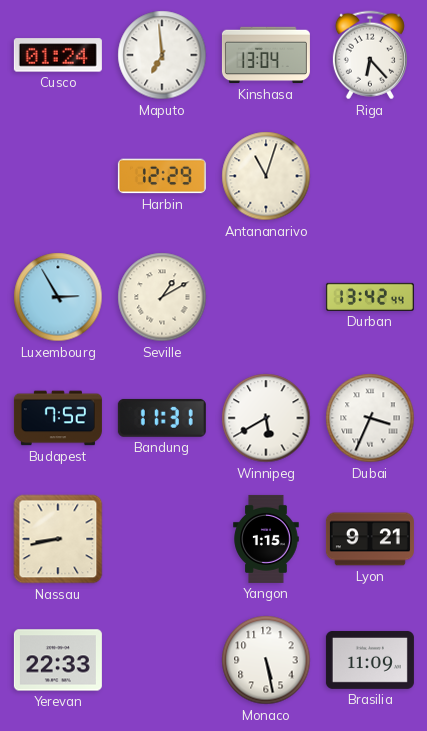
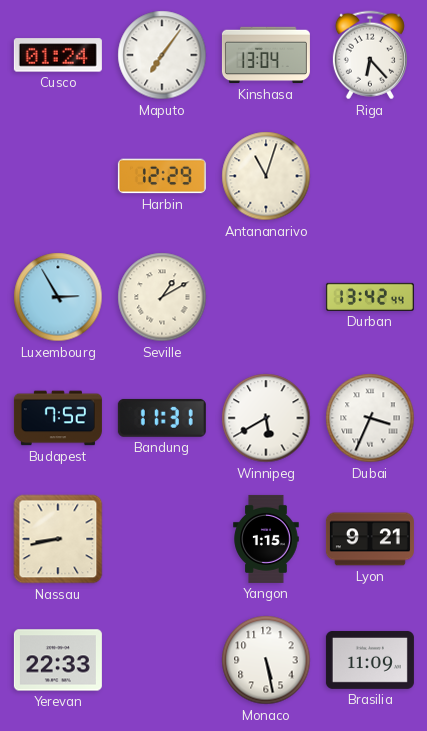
Maputo: 6:59 -> 7:06 (162, 55)
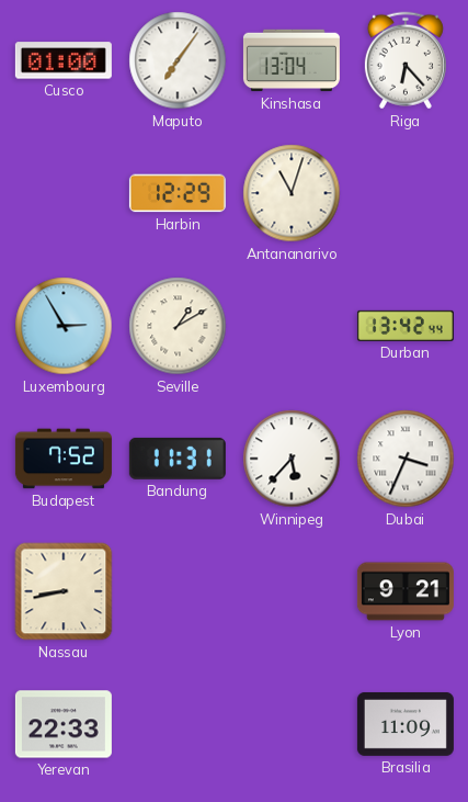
Cusco: 01:24 -> 01:00 (64, 60)
Winnipeg: 5:40 -> 5:37 (292, 459)
Yangon: 1:15 -> none (266, 539)
Monaco: 5:28 -> none (266, 660)
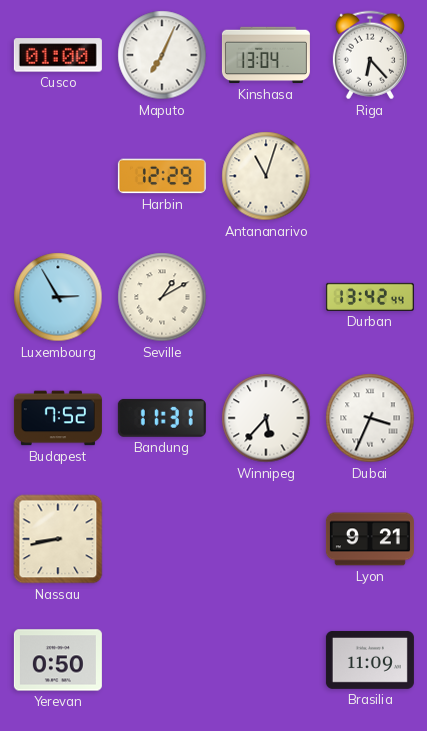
Maputo: 7:06 -> 7:04 (162, 55)
Yerevan: 22:33 -> 0:50 (58, 660)
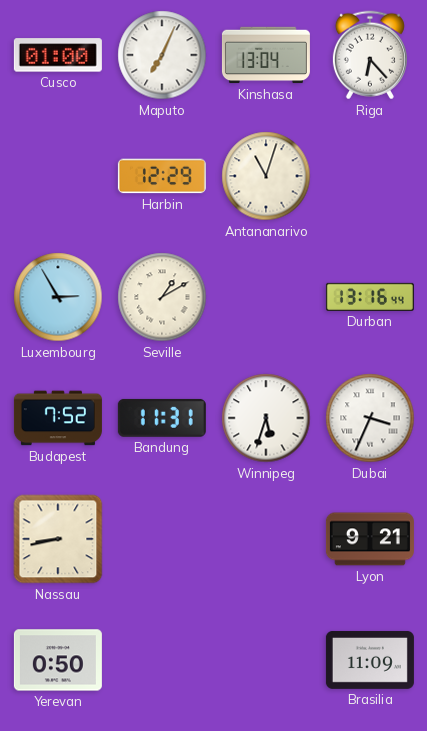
Durban: 13:42 -> 13:16 (370, 297)
Winnipeg: 5:37 -> 5:33 (266, 418)
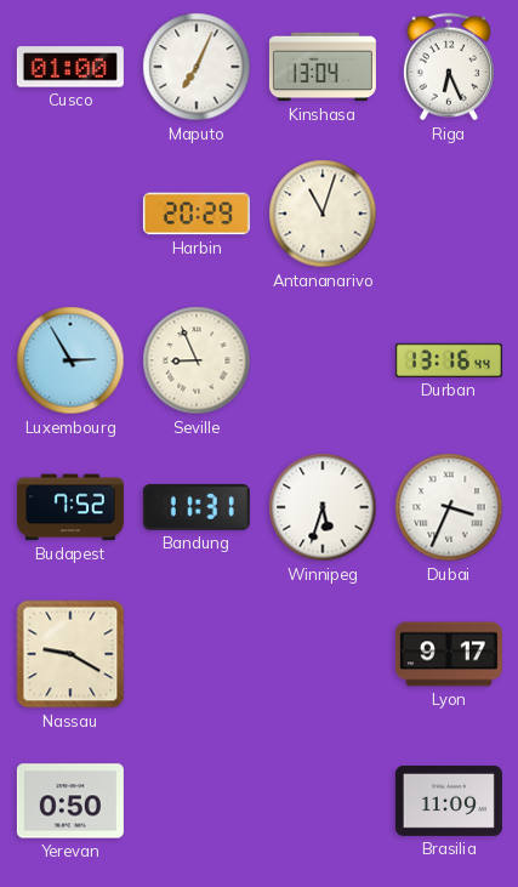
Riga: 6:23 -> 6:26 (449, 67)
Harbin: 12:29 -> 20:29 (197, 214)
Seville: 1:10 -> 8:56 (197, 360)
Nassau: 8:43 -> 9:20 (70, 654)
Lyon: 9:21 -> 9:17 (449, 654)
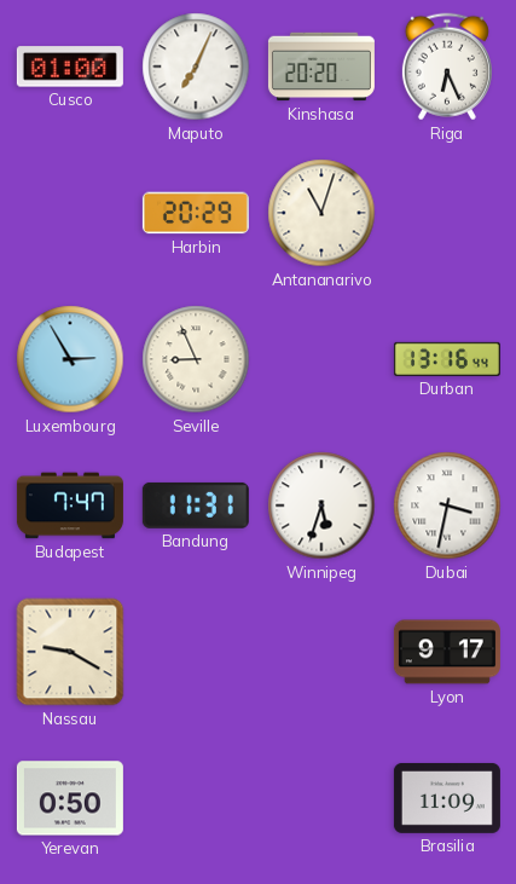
Kinshasa: 13:04 -> 20:20 (321, 67)
Budapest: 7:52 -> 7:47 (70, 505)
Dubai: 3:34 -> 3:32 (447, 505)
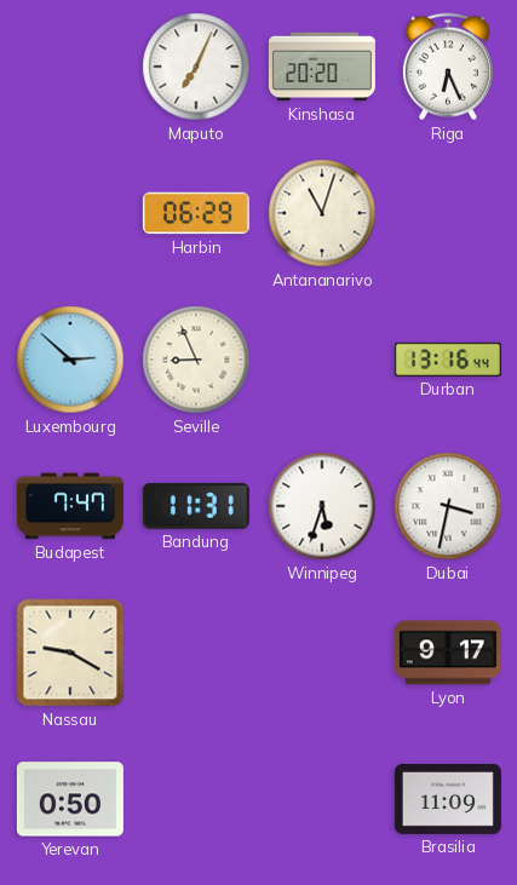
Cusco: 01:00 -> none (70, 67)
Harbin: 20:29 -> 06:29 (196, 213)
Luxembourg: 2:55 -> 2:52 (70, 360)
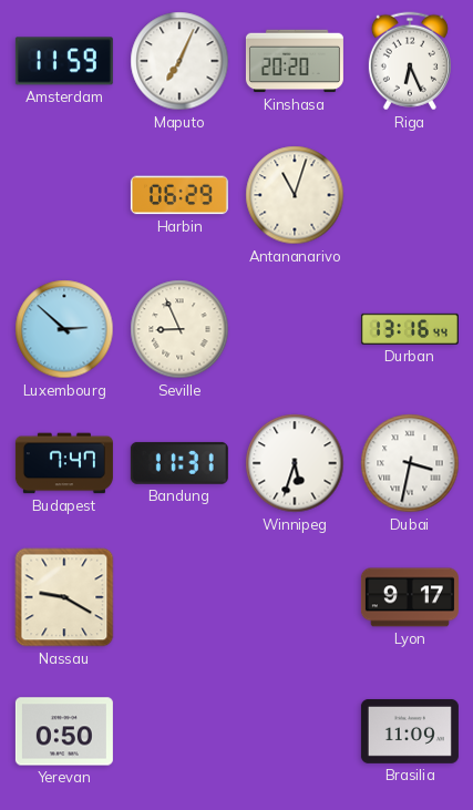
Amsterdam: none -> 11:59 (64, 61)
